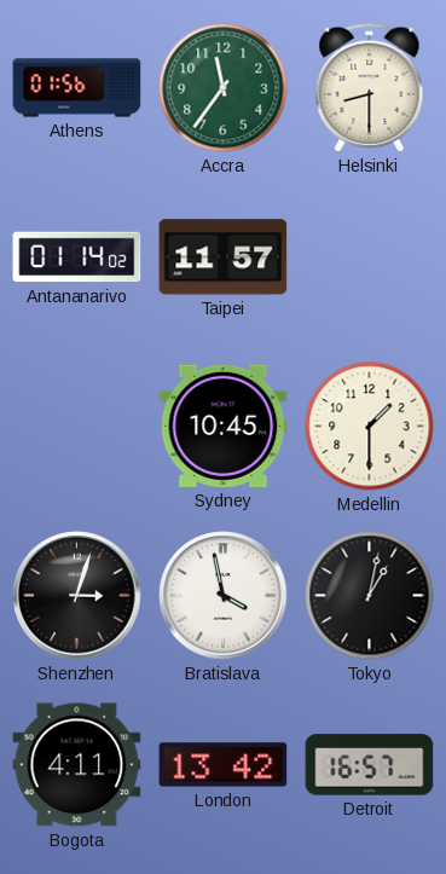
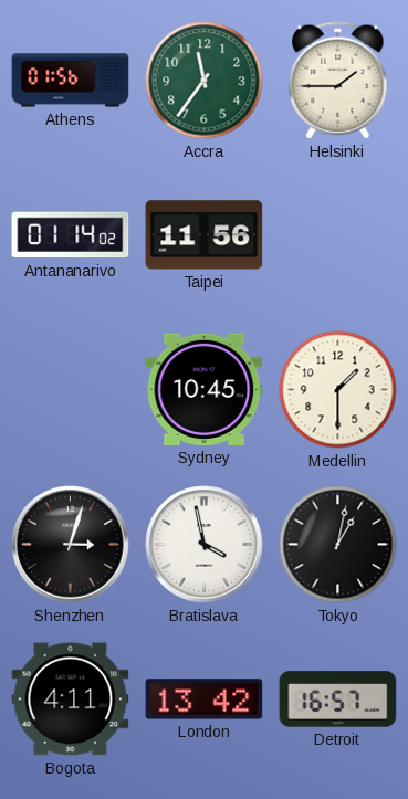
Helsinki: 8:30 -> 1:45 (338, 81)
Taipei: 11:57 -> 11:56 (205, 235)
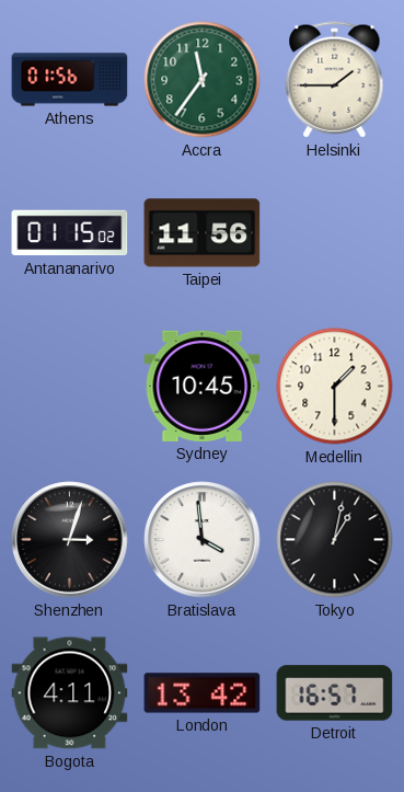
Antananarivo: 01:14 -> 01:15 (70, 233)
Bratislava: 3:58 -> 3:59 (203, 540)
